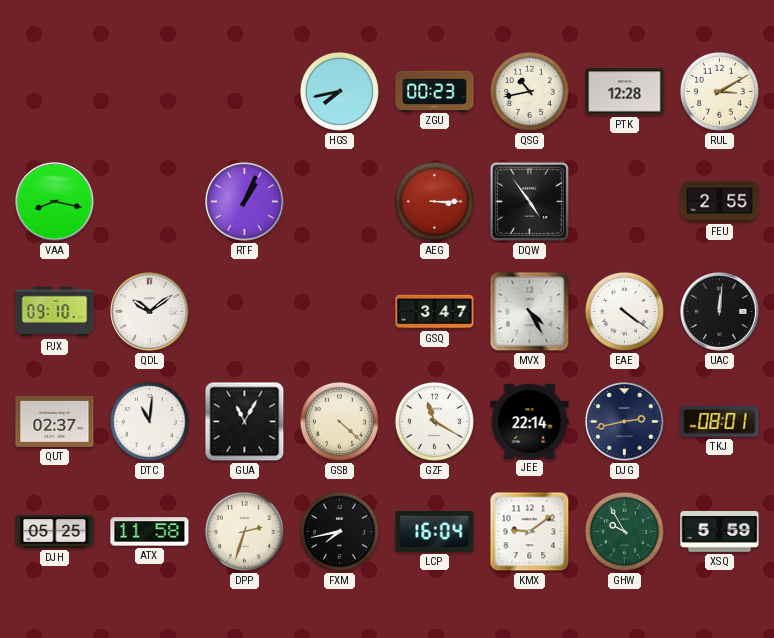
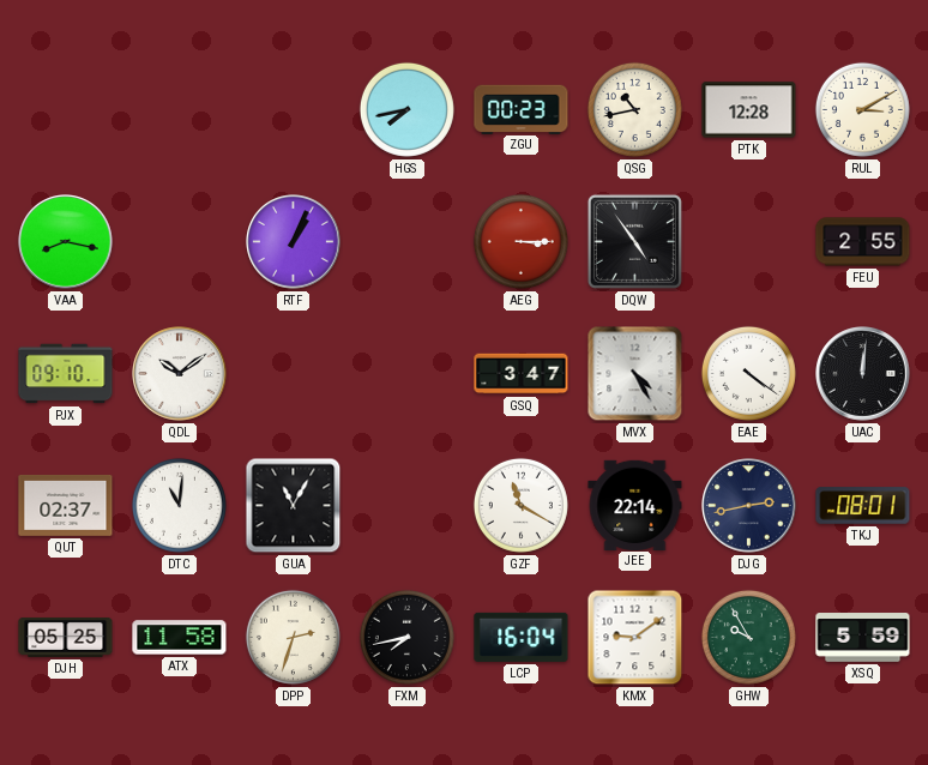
GSB: 4:22 -> none (339, 421)
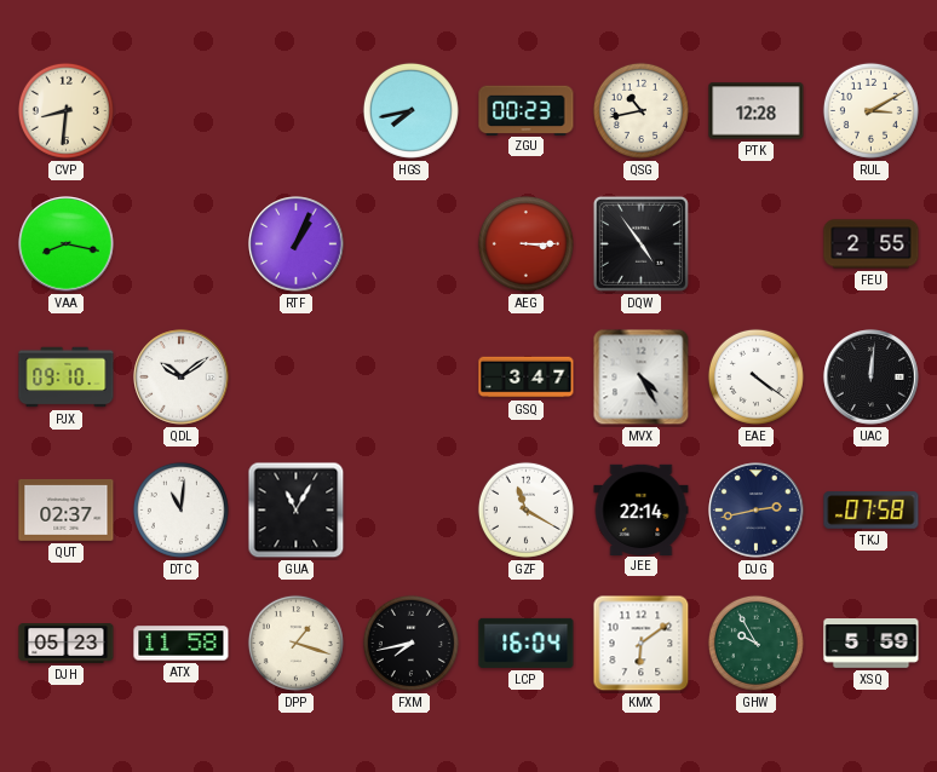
CVP: none -> 8:31 (65, 110)
TKJ: 08:01 -> 07:58 (872, 511)
DJH: 05:25 -> 05:23 (67, 644)
DPP: 2:33 -> 1:18 (295, 643)
KMX: 9:09 -> 6:09 (642, 644)
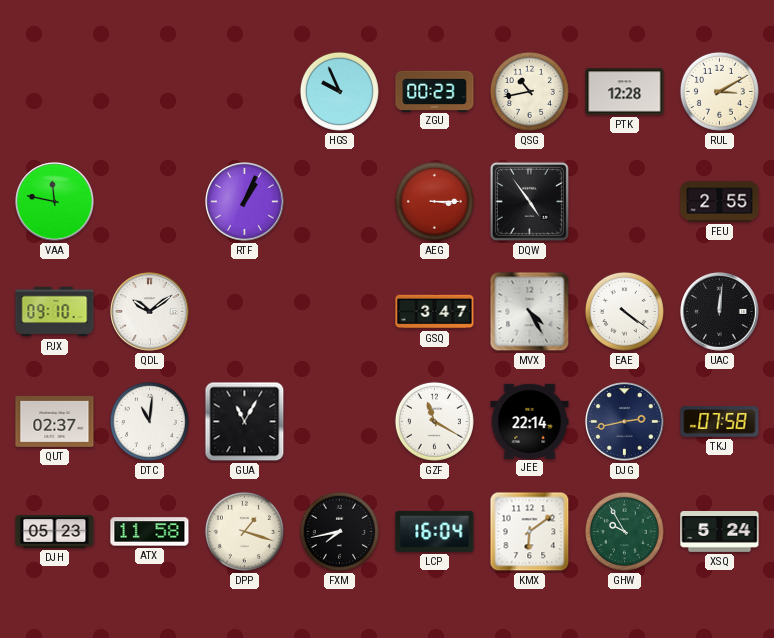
CVP: 8:31 -> none (65, 110)
HGS: 7:43 -> 9:56 (339, 91)
VAA: 8:17 -> 11:47 (55, 202)
XSQ: 5:59 -> 5:24 (720, 532)
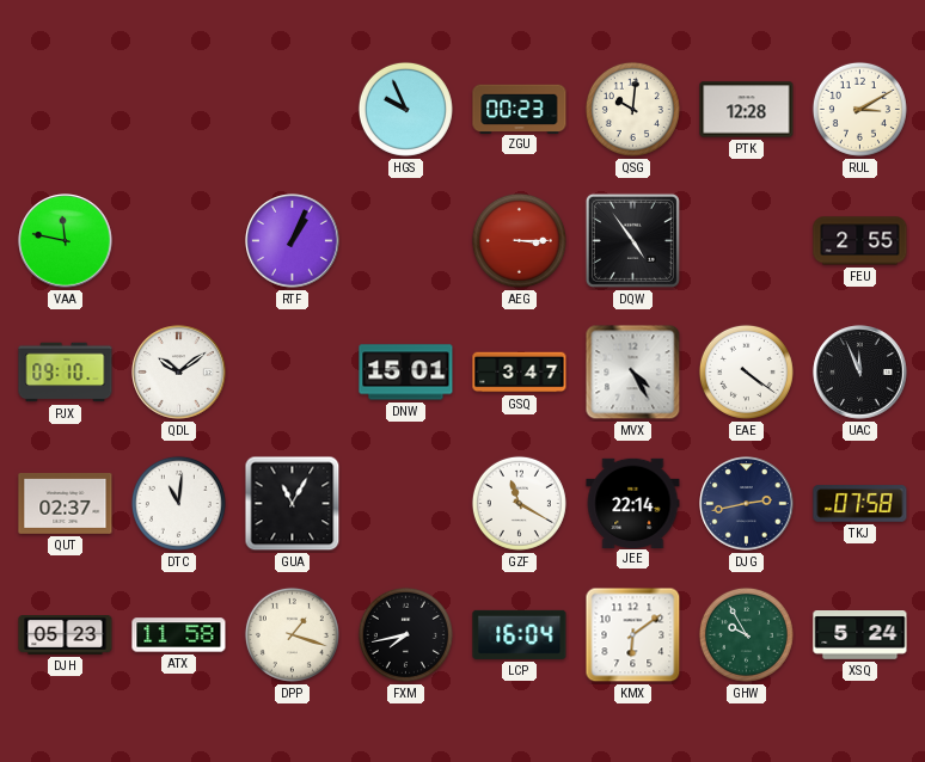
QSG: 10:43 -> 10:01 (632, 109)
DNW: none -> 15:01 (406, 373)
UAC: 12:01 -> 11:56 (860, 373)
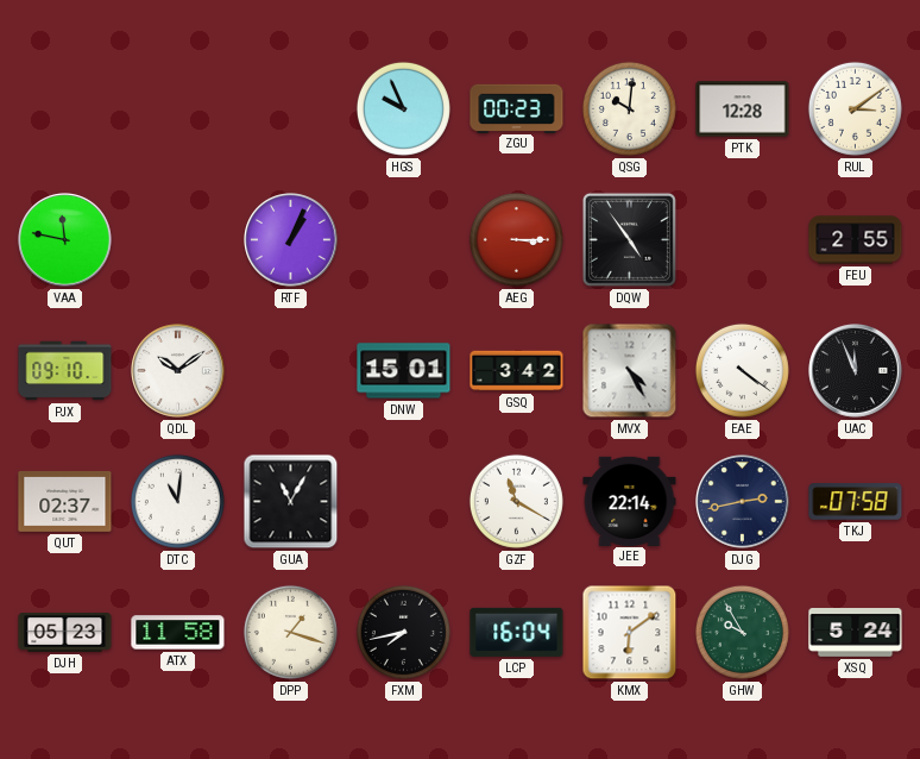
RUL: 3:10 -> 3:09 (855, 108)
GSQ: 3:47 -> 3:42 (517, 371)
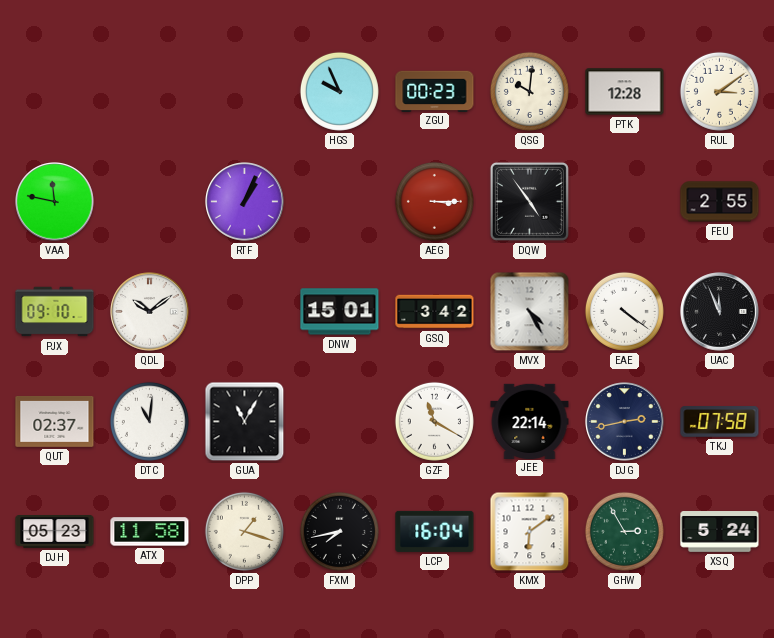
GHW: 9:55 -> 2:55 (624, 531)
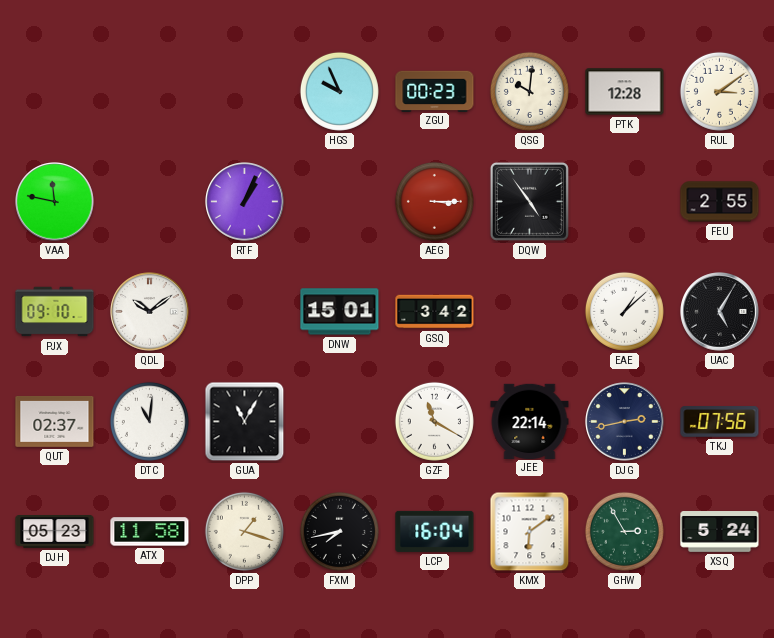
MVX: 4:25 -> none (530, 312)
EAE: 4:21 -> 1:08 (624, 311)
UAC: 11:56 -> 5:05 (720, 312)
TKJ: 07:58 -> 07:56 (720, 422)
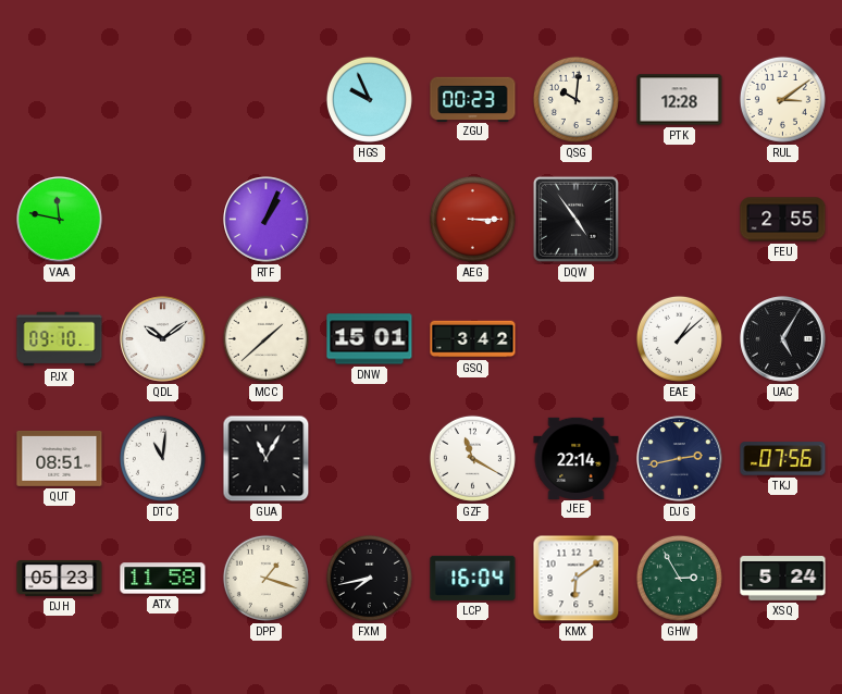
MCC: none -> 1:38 (265, 338)
QUT: 02:37 -> 08:51 (60, 459)
